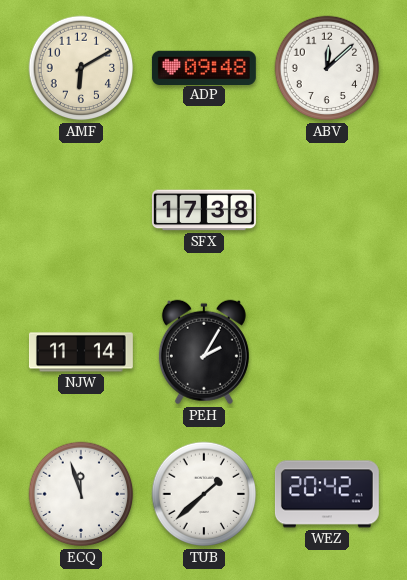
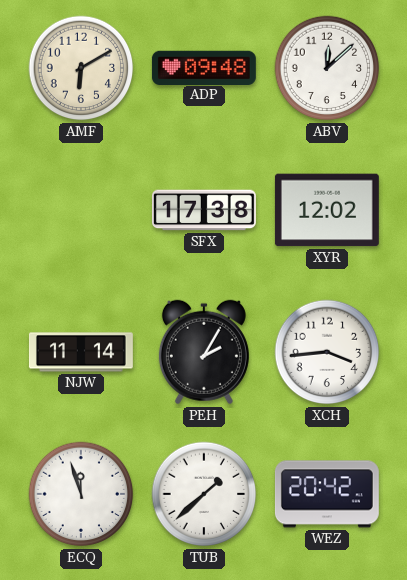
XYR: none -> 12:02 (327, 210)
XCH: none -> 3:44 (327, 352)
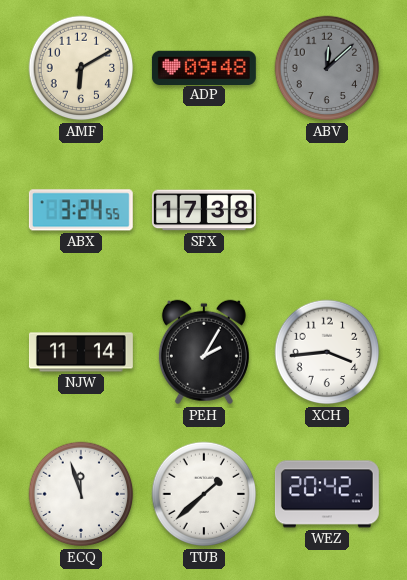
ABV dial: white -> grey (327, 68)
ABX: none -> 3:24 (81, 210)
XYR: 12:02 -> none (327, 210)
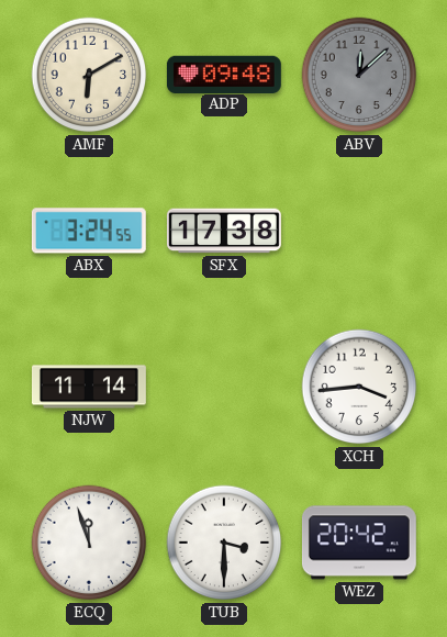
PEH: 2:05 -> none (204, 352)
TUB: 1:38 -> 3:30 (224, 543)
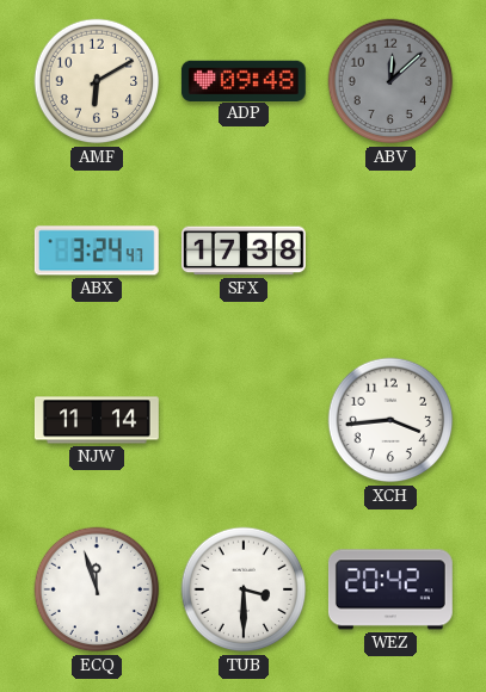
ABX: 3:24:55 -> 3:24:47 (97, 251)
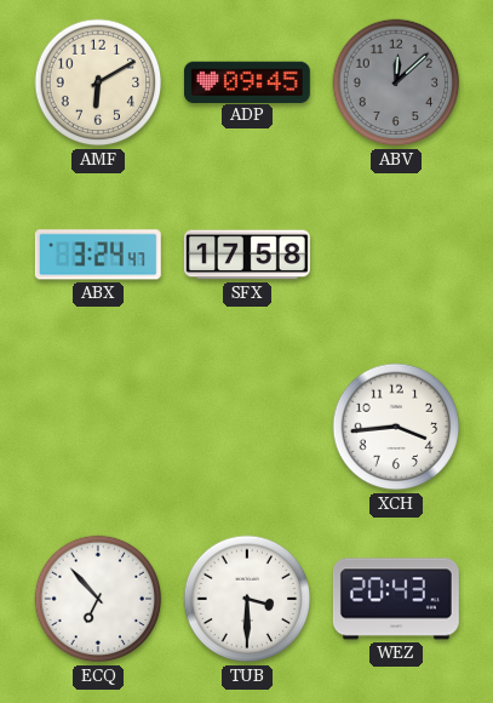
ADP: 09:48 -> 09:45 (247, 81)
SFX: 17:38 -> 17:58 (247, 255)
NJW: 11:14 -> none (97, 420)
ECQ: 11:57 -> 6:53 (98, 599)
WEZ: 20:42 -> 20:43 (396, 599)
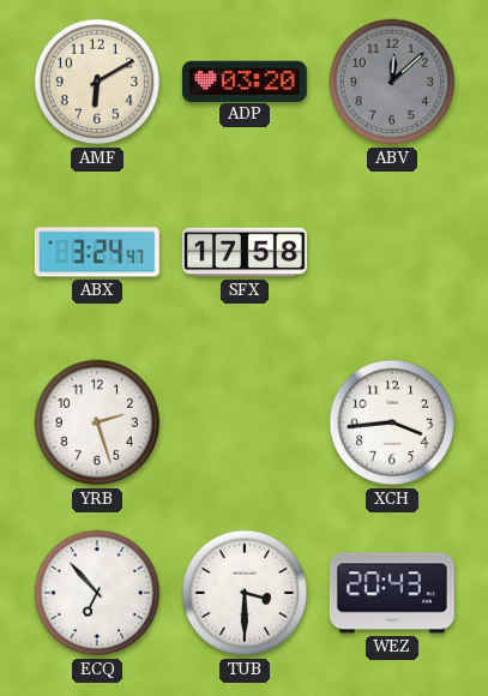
ADP: 09:45 -> 03:20 (245, 80)
YRB: none -> 2:27 (97, 422)
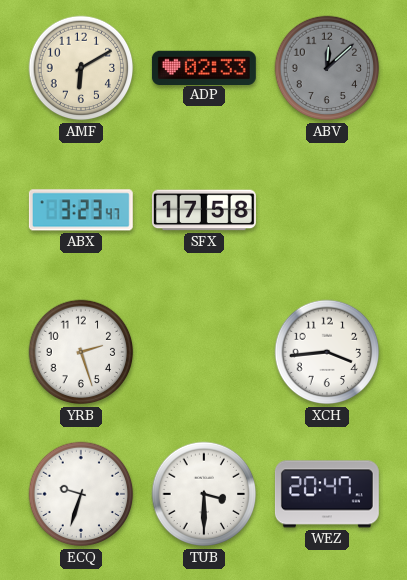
ADP: 03:20 -> 02:33 (204, 67)
ABX: 3:24 -> 3:23 (81, 210)
ECQ: 6:53 -> 9:33 (81, 494)
WEZ: 20:43 -> 20:47 (327, 494)
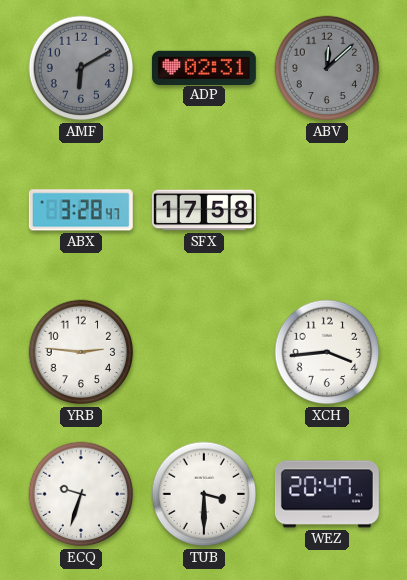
AMF dial: cream -> grey (81, 68)
ADP: 02:33 -> 02:31 (204, 67)
ABX: 3:23 -> 3:28 (81, 210)
YRB: 2:27 -> 2:46 (81, 352)
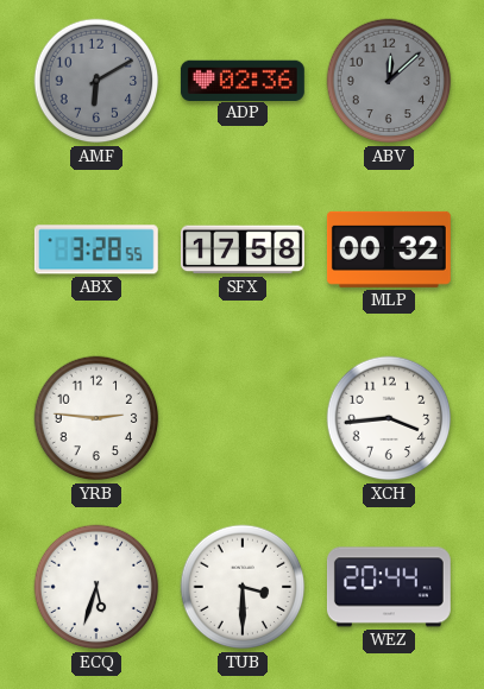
ADP: 02:31 -> 02:36 (243, 80)
ABX: 3:28:47 -> 3:28:55 (96, 249)
MLP: none -> 00:32 (389, 249)
ECQ: 9:33 -> 5:33 (96, 587)
WEZ: 20:47 -> 20:44 (389, 587)
